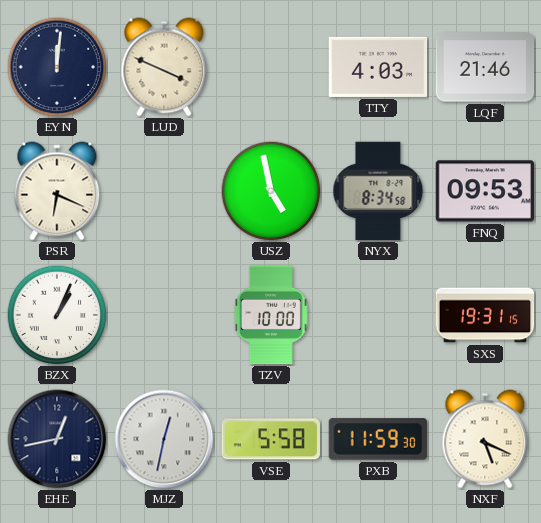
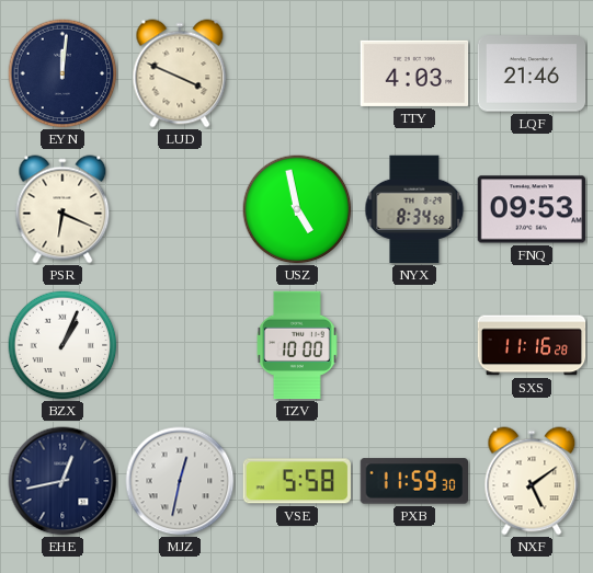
SXS: 19:31 -> 11:16 (532, 345)
NXF: 5:19 -> 5:09 (532, 481)
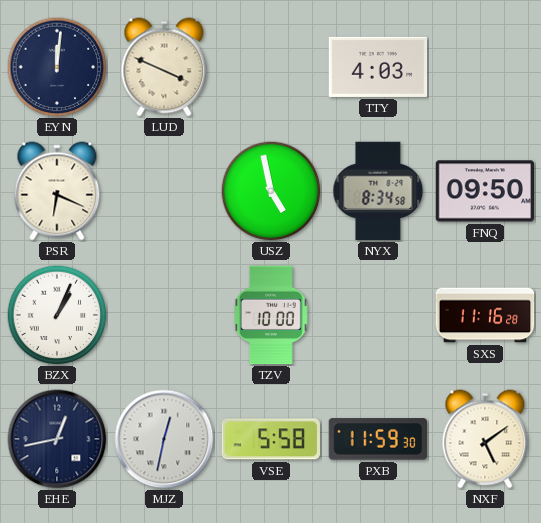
LQF: 21:46 -> none (532, 73)
FNQ: 09:53 -> 09:50 (484, 191)
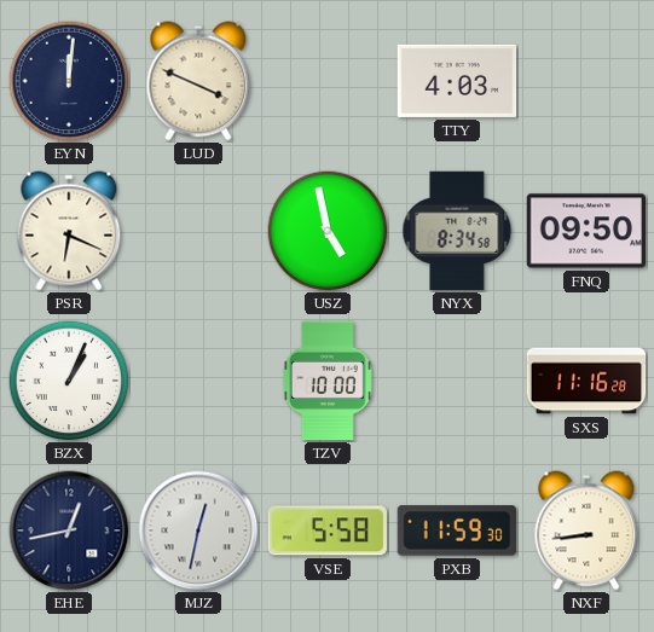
NXF: 5:09 -> 8:44 (586, 530)
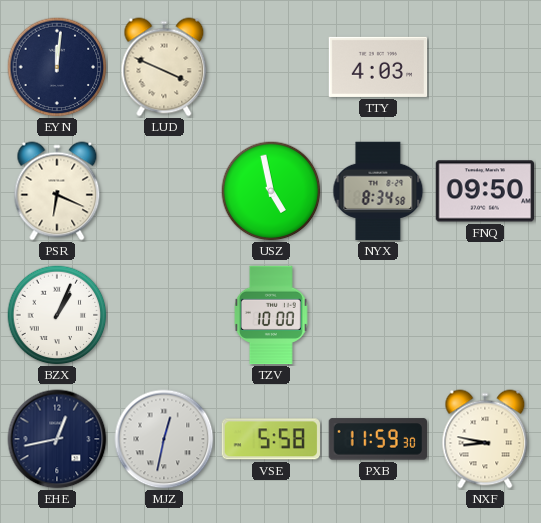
SXS: 11:16 -> none (586, 381)
NXF: 8:44 -> 8:47 (485, 439)
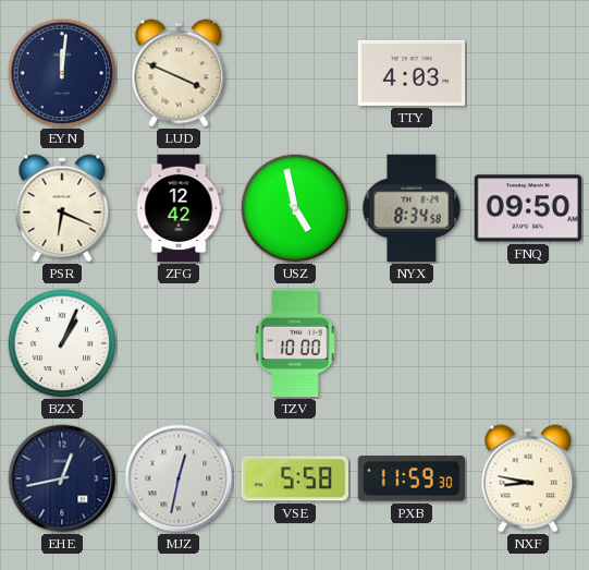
ZFG: none -> 12:42 (179, 208)
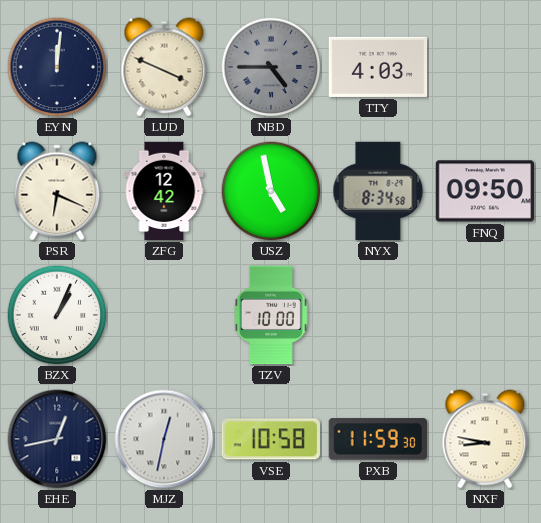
NBD: none -> 4:45 (271, 67)
VSE: 5:58 -> 10:58 (271, 439)
